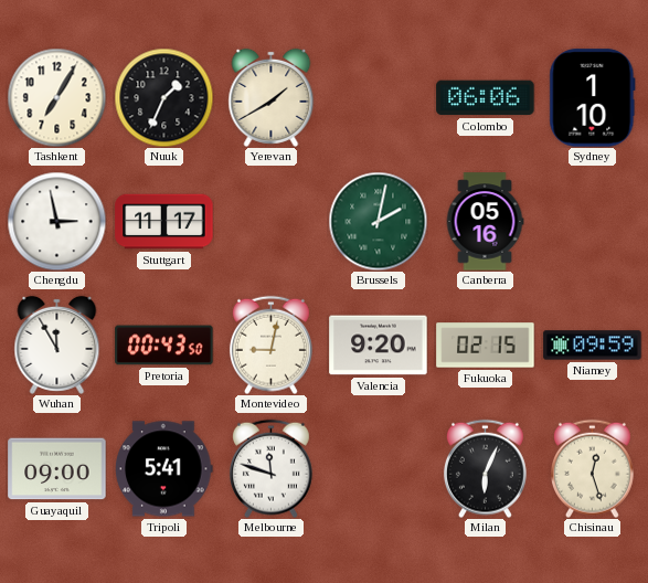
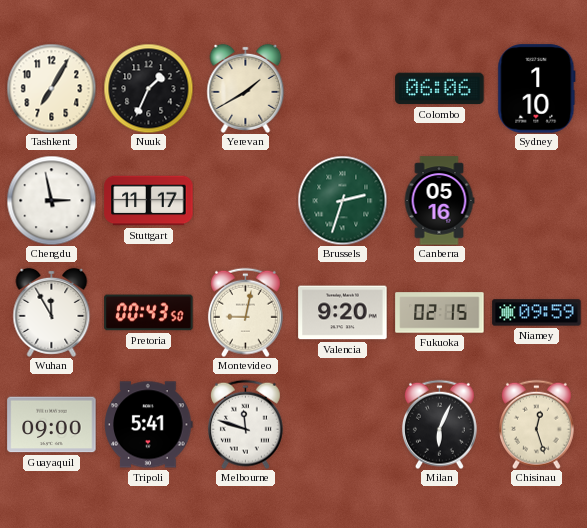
Brussels: 2:02 -> 2:33 (342, 200)
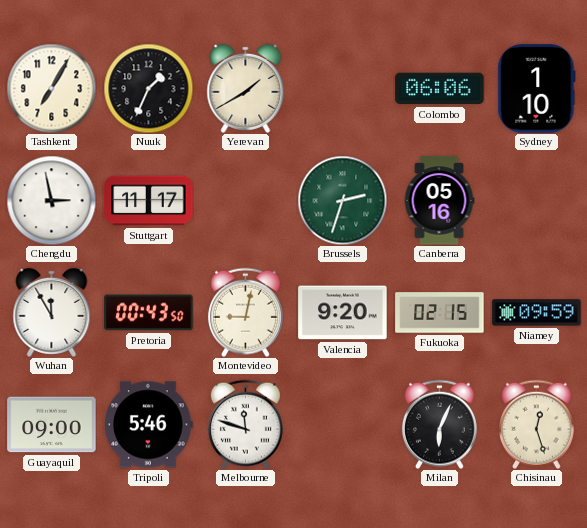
Tripoli: 5:41 -> 5:46 (149, 425)
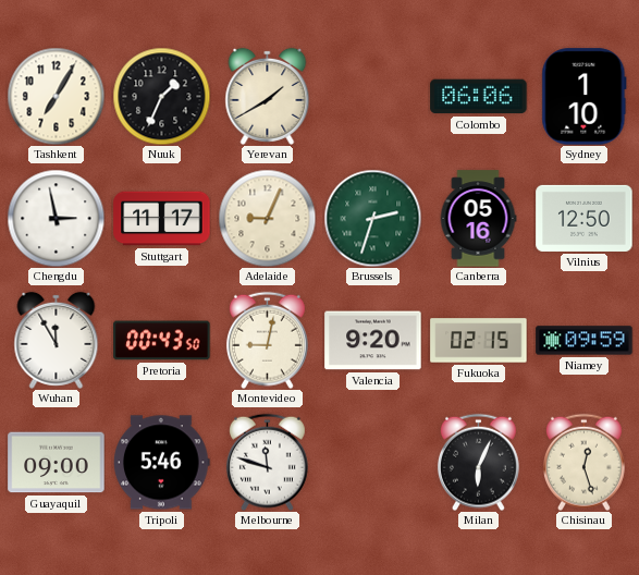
Adelaide: none -> 9:04 (267, 218)
Vilnius: none -> 12:50 (585, 218)
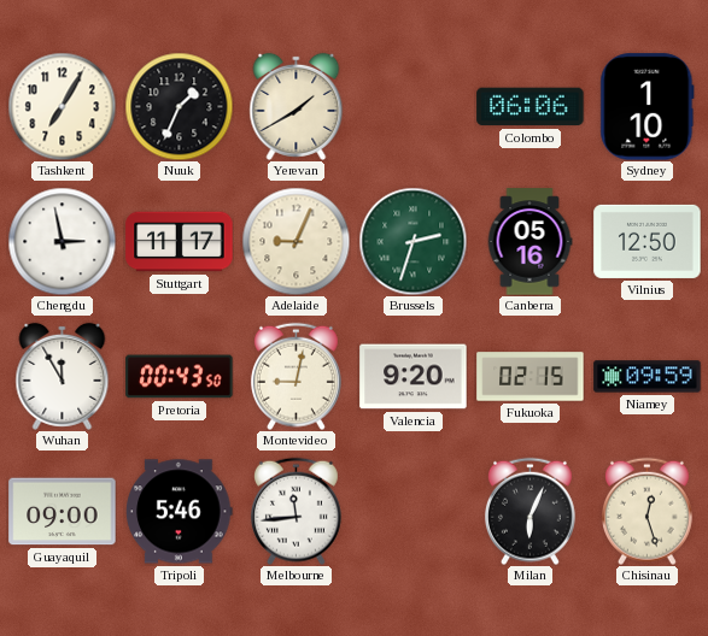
Melbourne: 11:48 -> 11:44 (296, 511)
